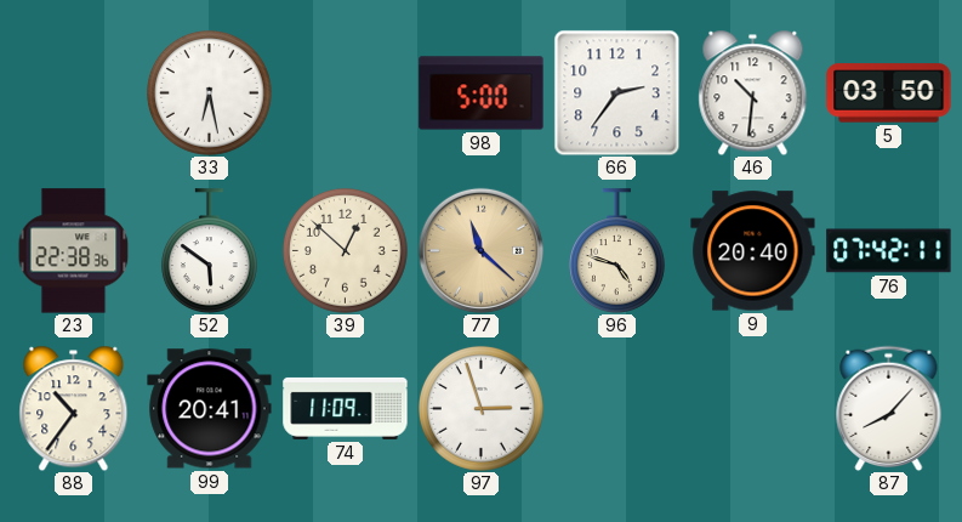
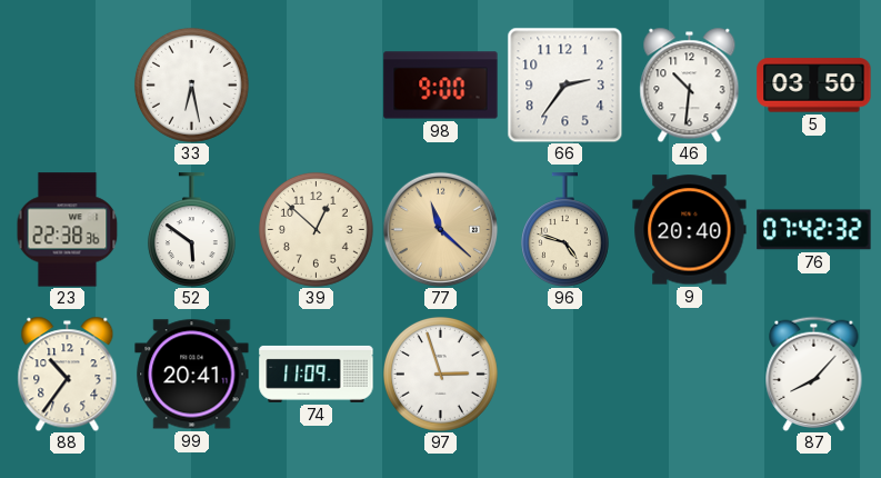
98: 5:00 -> 9:00 (441, 86)
76: 07:42:11 -> 07:42:32 (814, 230)
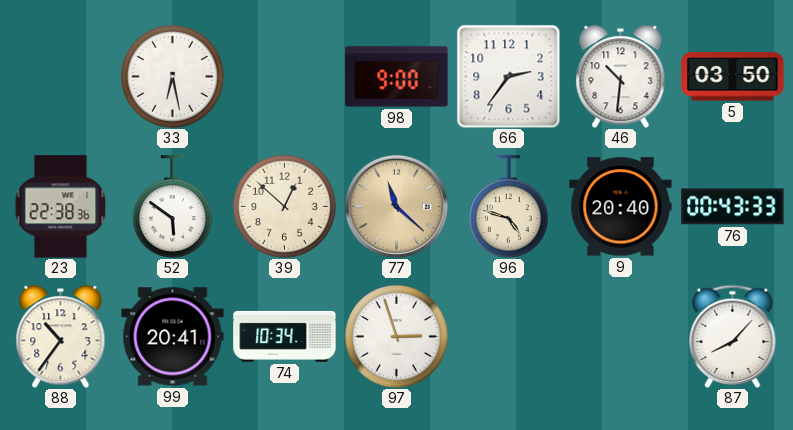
76: 07:42 -> 00:43 (733, 207)
74: 11:09 -> 10:34 (285, 336)
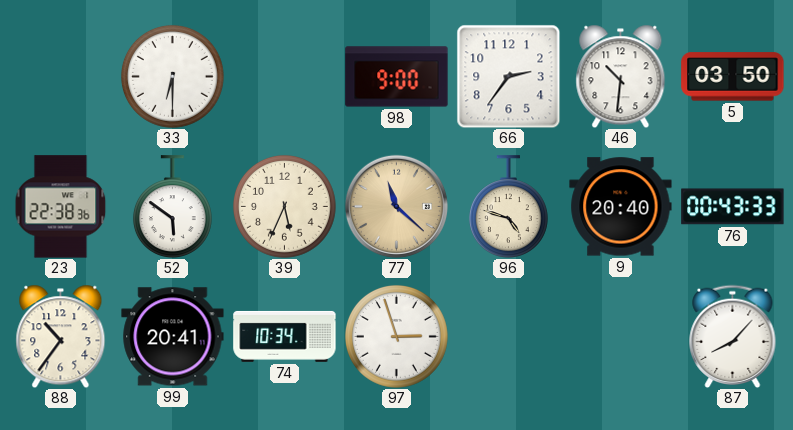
33: 6:28 -> 6:30 (172, 76)
39: 12:52 -> 5:34 (284, 206)
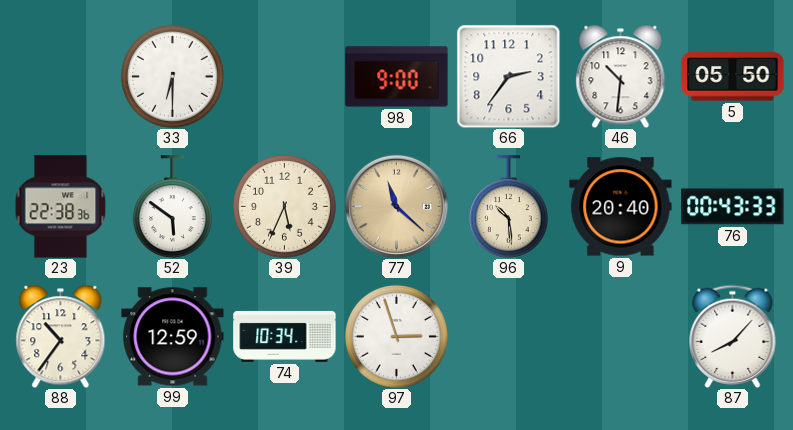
5: 03:50 -> 05:50 (733, 77)
96: 4:48 -> 10:29 (508, 206)
99: 20:41 -> 12:59 (173, 337)
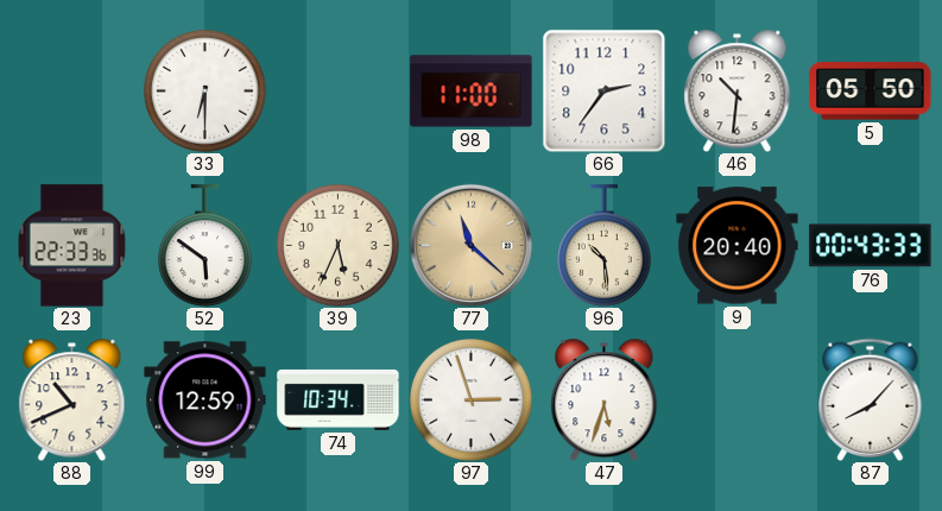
98: 9:00 -> 11:00 (472, 92)
23: 22:38 -> 22:33 (72, 246)
88: 10:36 -> 10:41 (72, 399)
47: none -> 5:33 (605, 399)
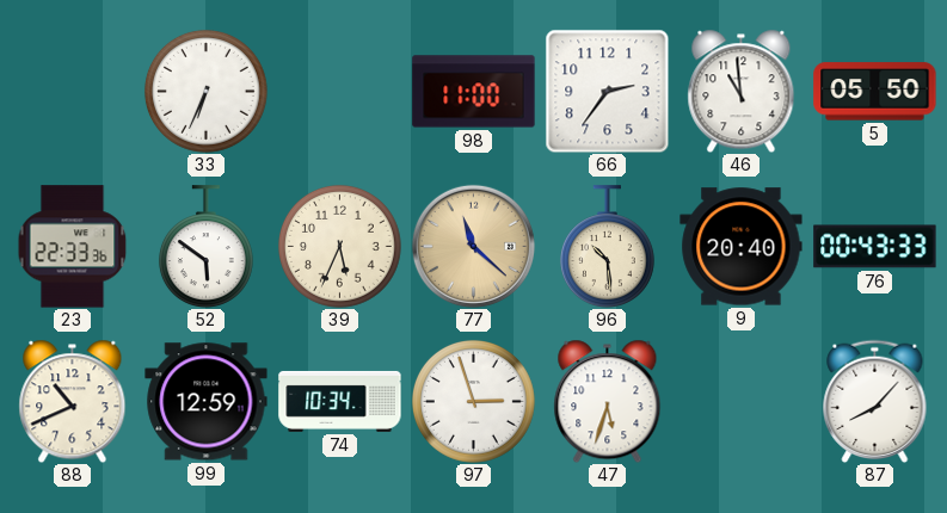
33: 6:30 -> 6:34 (205, 91)
46: 10:31 -> 10:59 (742, 91)
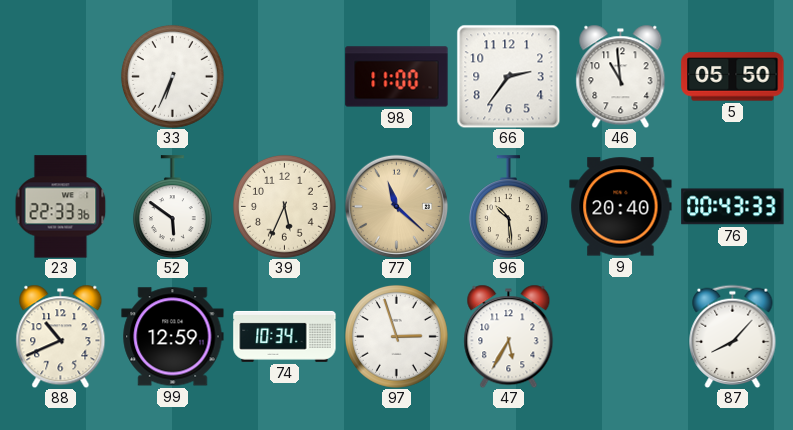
47: 5:33 -> 5:35 (509, 336)
